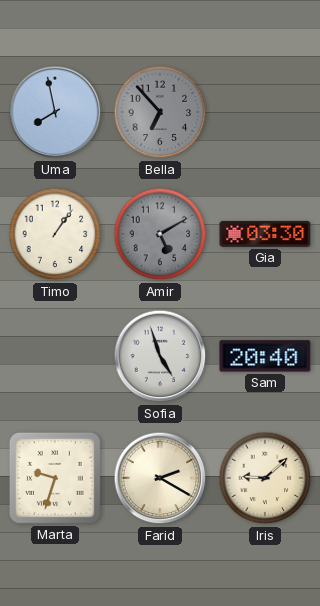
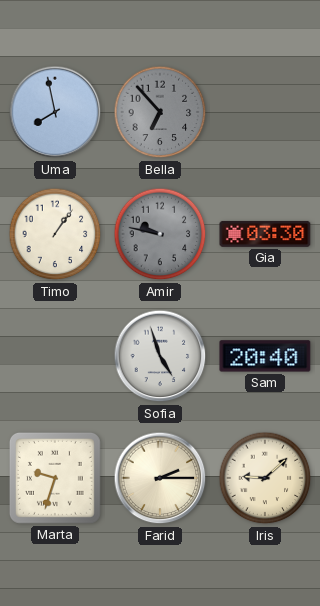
Amir: 5:10 -> 9:47 (160, 234)
Farid: 2:20 -> 2:15 (160, 478)
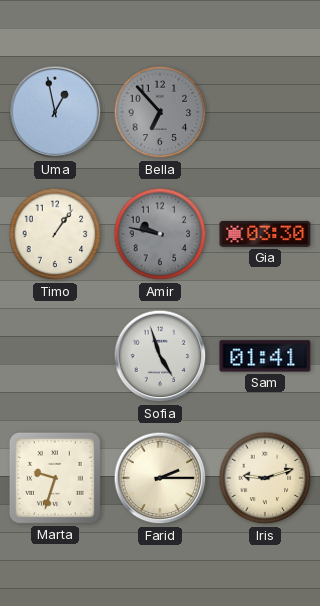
Uma: 7:58 -> 12:58 (55, 112)
Sam: 20:40 -> 01:41 (265, 356)
Iris: 9:08 -> 9:12 (265, 478)
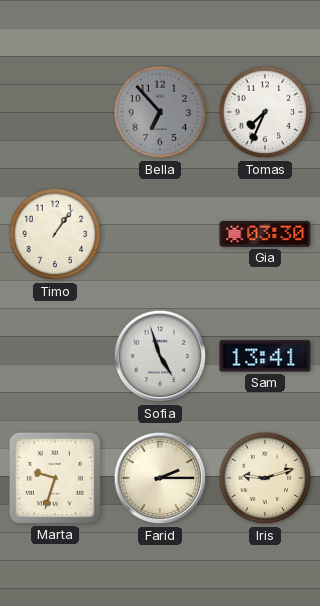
Uma: 12:58 -> none (55, 112)
Tomas: none -> 7:34 (265, 112)
Amir: 9:47 -> none (160, 234)
Sam: 01:41 -> 13:41 (265, 356)
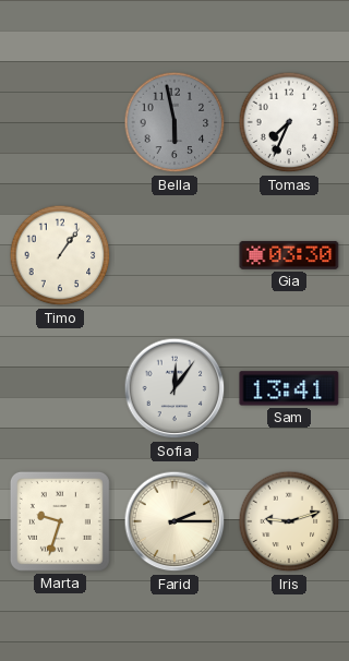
Bella: 6:53 -> 5:58 (174, 122)
Sofia: 4:57 -> 12:06 (174, 388)
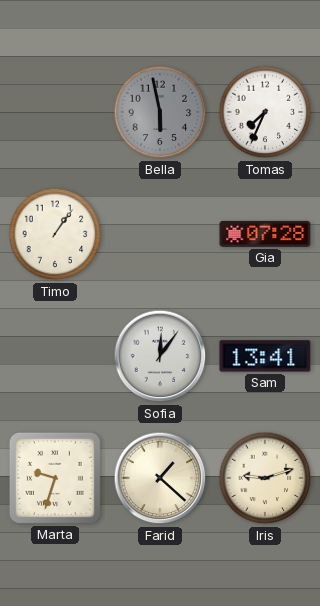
Gia: 03:30 -> 07:28 (265, 234)
Farid: 2:15 -> 1:22 (160, 478)
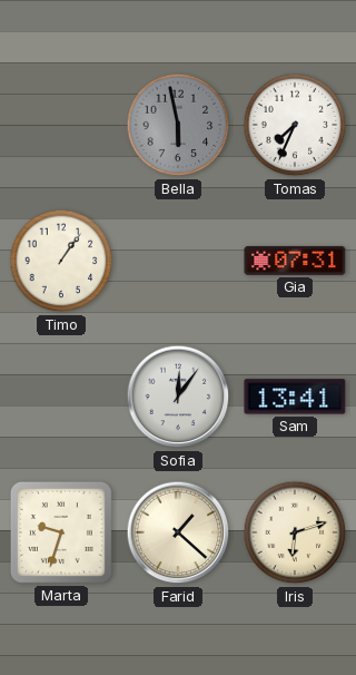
Gia: 07:28 -> 07:31 (295, 261)
Iris: 9:12 -> 6:12 (295, 532)
